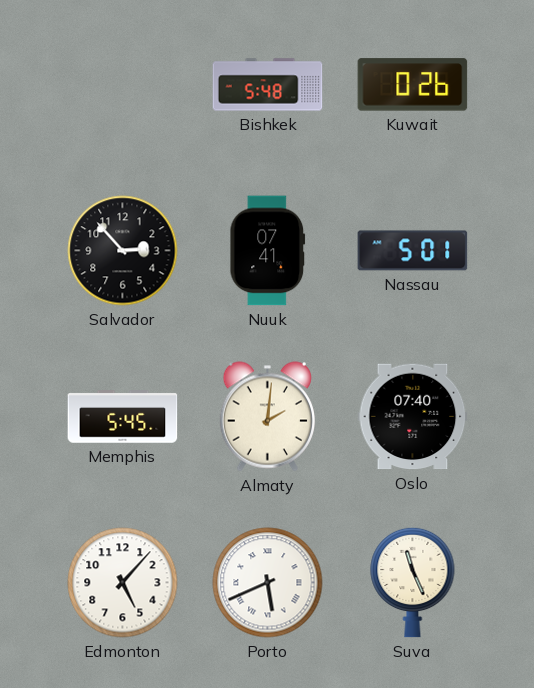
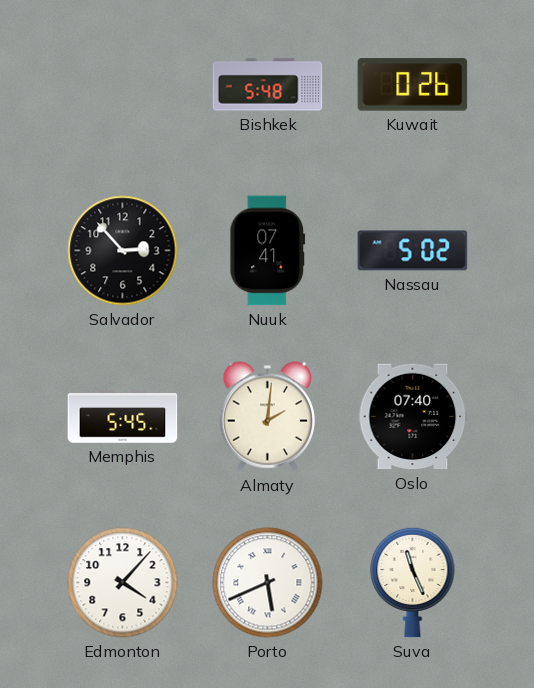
Nassau: 5:01 -> 5:02 (413, 251)
Edmonton: 5:07 -> 4:07 (123, 583)
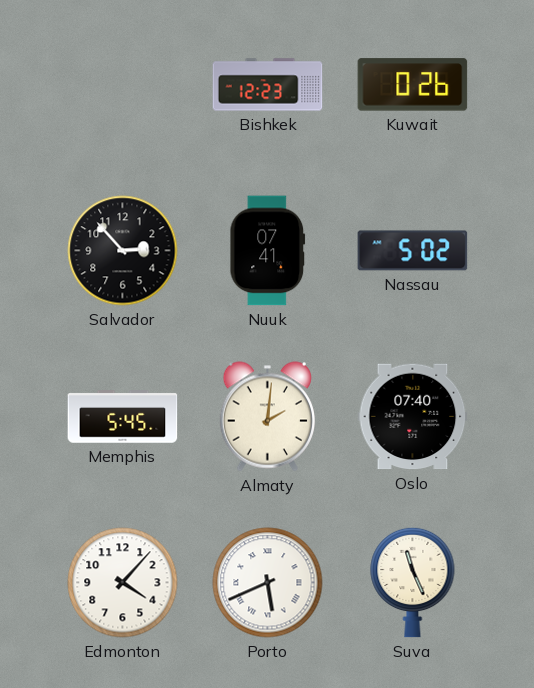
Bishkek: 5:48 -> 12:23 (268, 85)
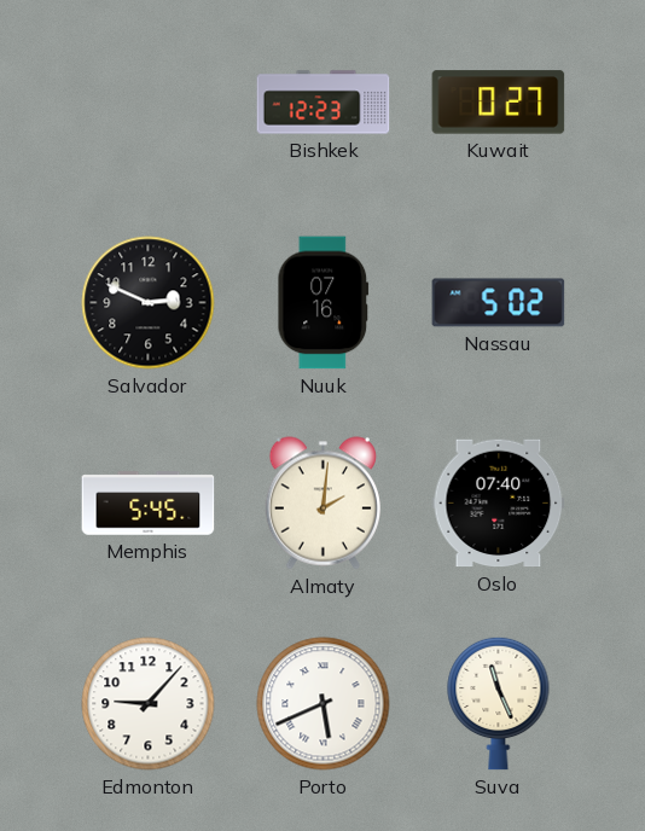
Kuwait: 0:26 -> 0:27 (499, 103)
Salvador: 2:53 -> 2:49 (149, 303)
Nuuk: 07:41 -> 07:16 (324, 303)
Edmonton: 4:07 -> 9:07 (149, 704)
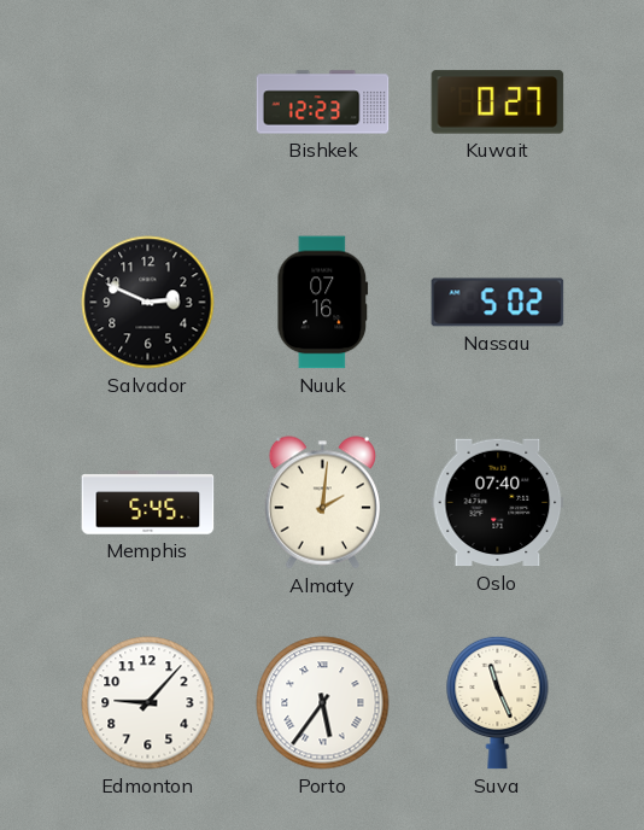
Porto: 5:41 -> 5:36 (323, 703)
